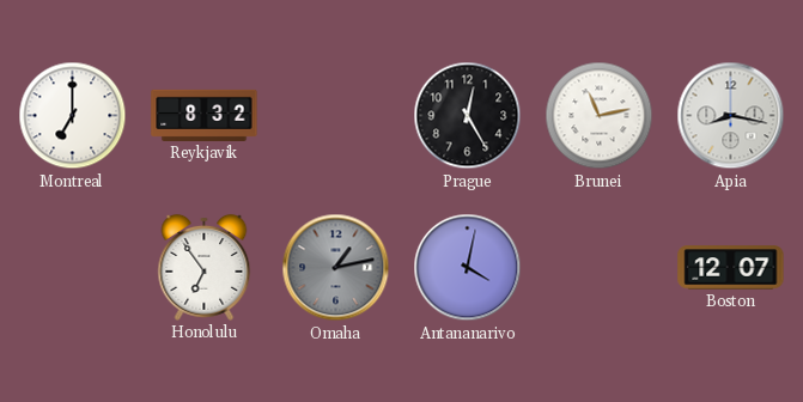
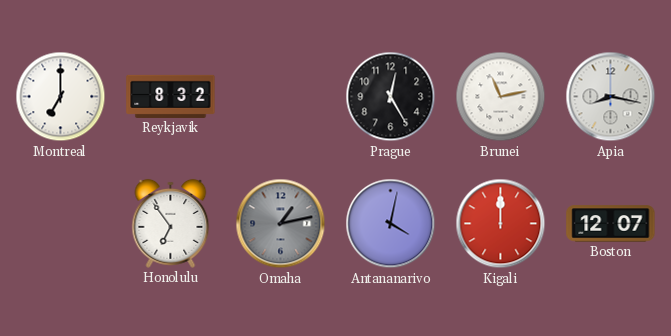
Kigali: none -> 12:00 (501, 224)
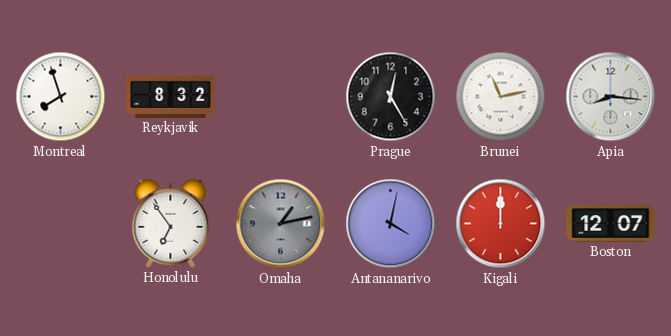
Montreal: 7:00 -> 7:57 (61, 97)
Apia: 8:17 -> 8:16 (611, 97)
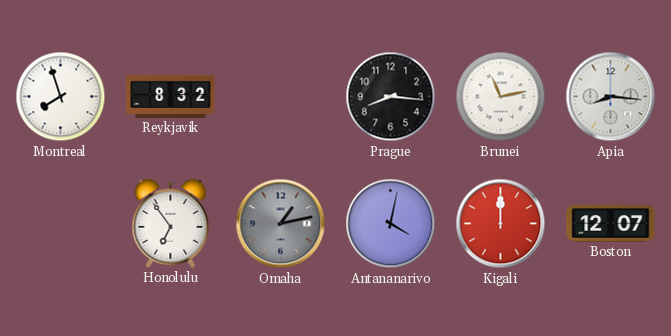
Prague: 12:25 -> 8:16 (391, 97)
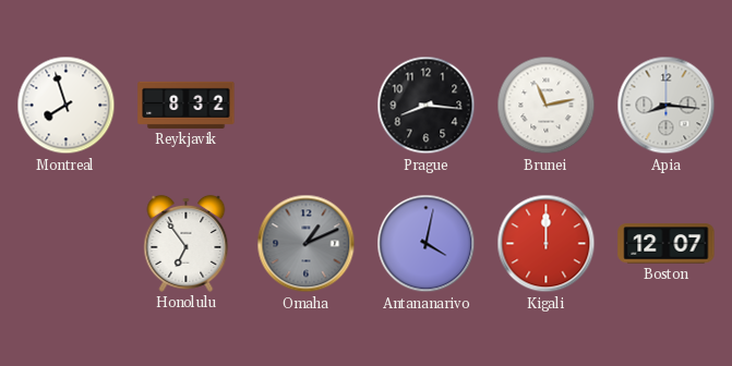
Omaha: 1:13 -> 1:11 (307, 244)
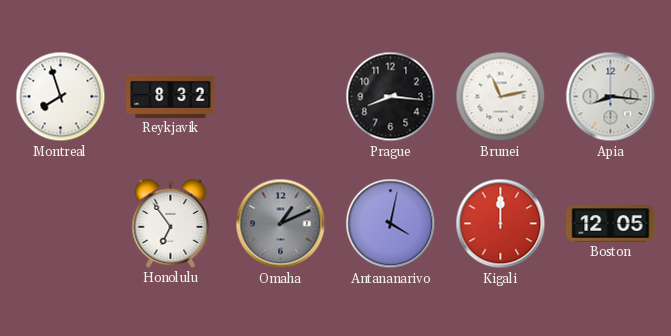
Boston: 12:07 -> 12:05 (611, 224)
